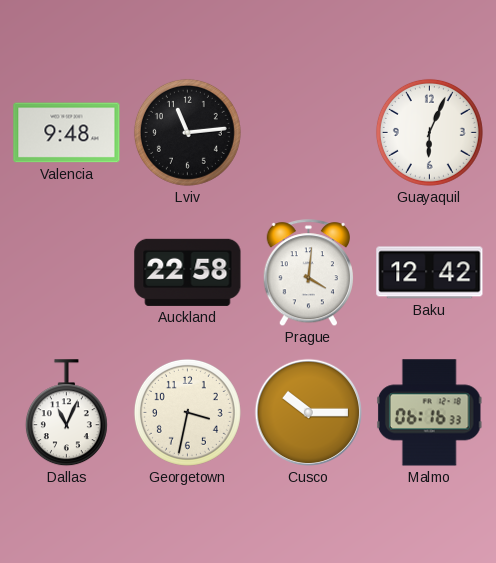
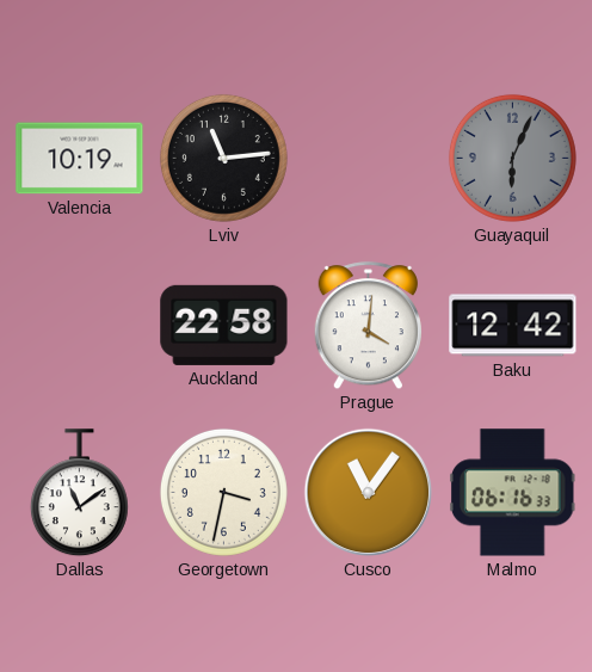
Valencia: 9:48 -> 10:19 (80, 159)
Guayaquil dial: white -> grey (512, 158)
Dallas: 11:04 -> 11:09 (79, 493)
Cusco: 10:15 -> 11:06 (369, 493)
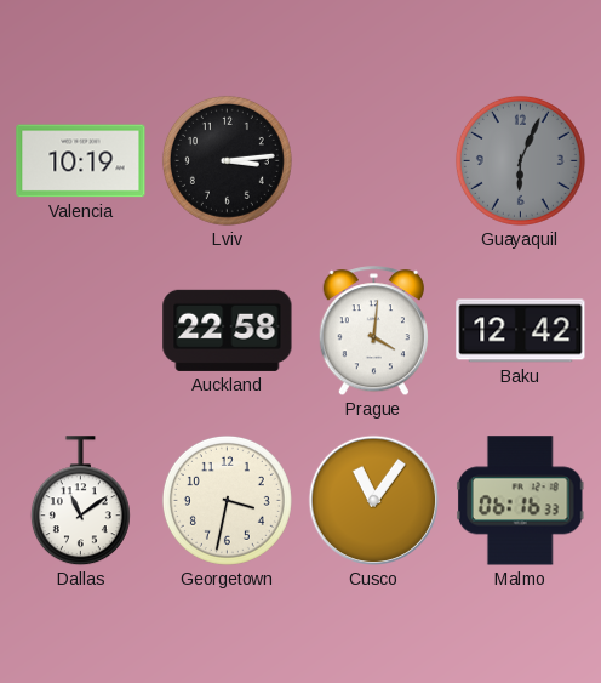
Lviv: 11:14 -> 3:14 (227, 160)
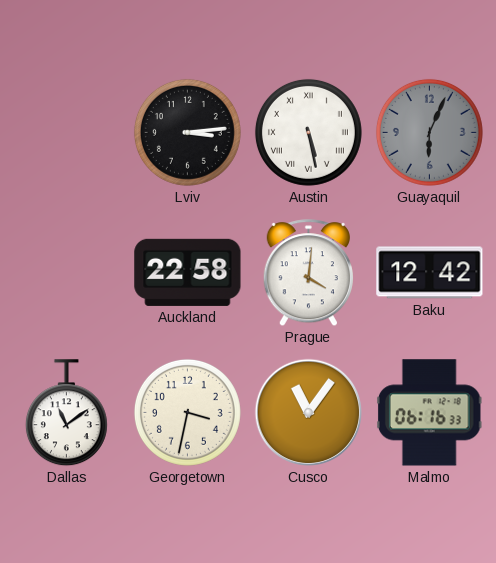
Valencia: 10:19 -> none (81, 161)
Austin: none -> 5:28 (308, 132)
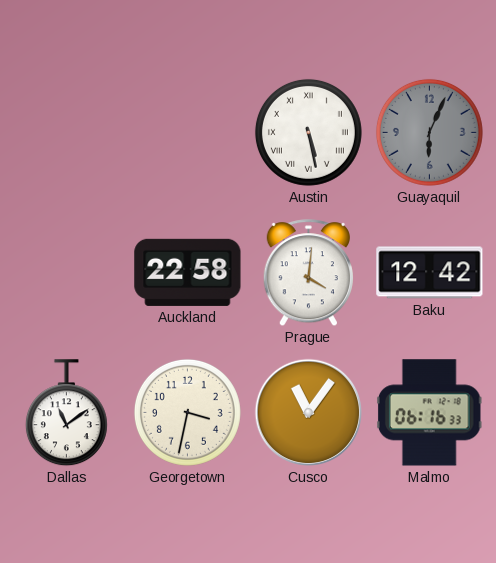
Lviv: 3:14 -> none (187, 132)
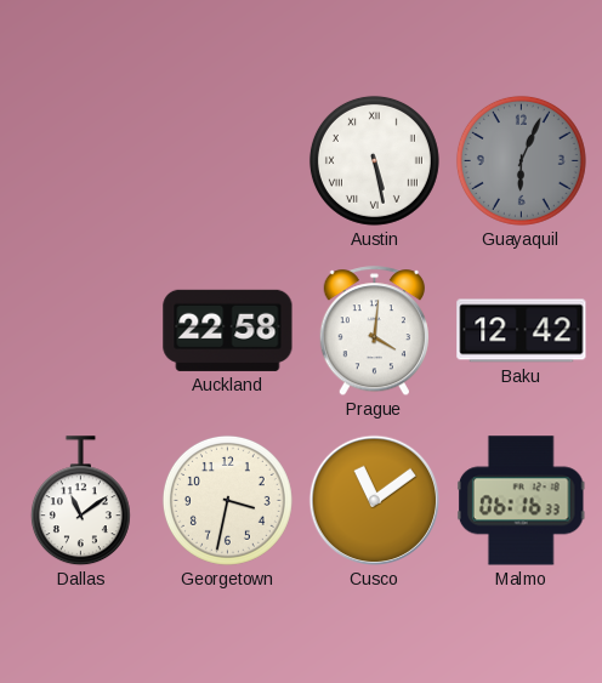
Cusco: 11:06 -> 11:09 (375, 501)
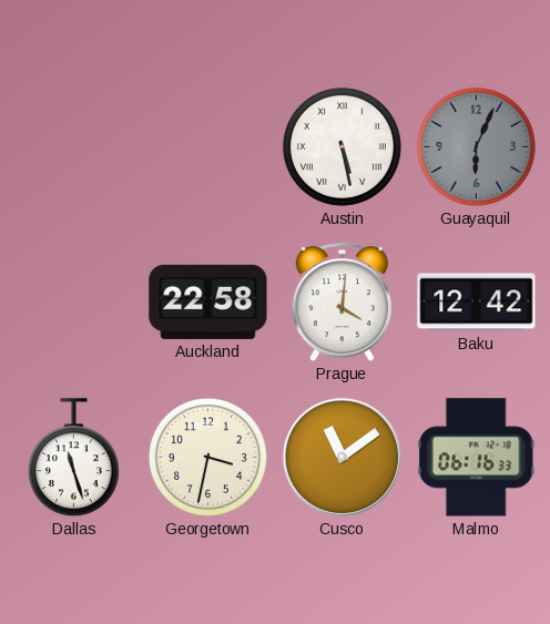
Dallas: 11:09 -> 11:27 (73, 458)
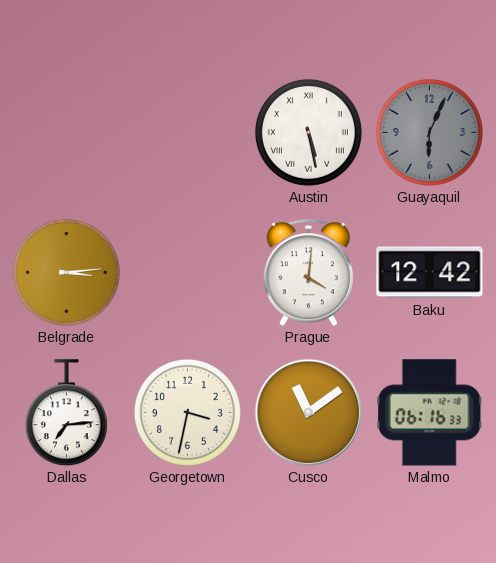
Belgrade: none -> 3:14 (66, 272)
Auckland: 22:58 -> none (208, 301)
Dallas: 11:27 -> 7:14 (66, 413)
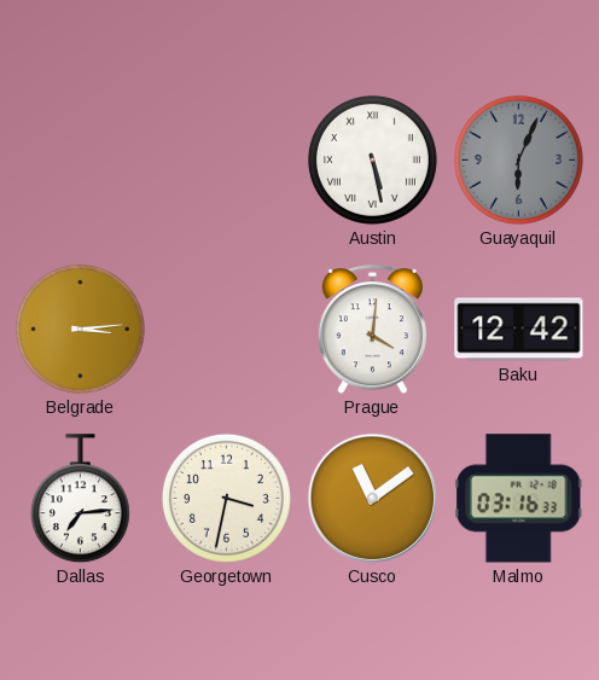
Malmo: 06:16 -> 03:16 (518, 499)
